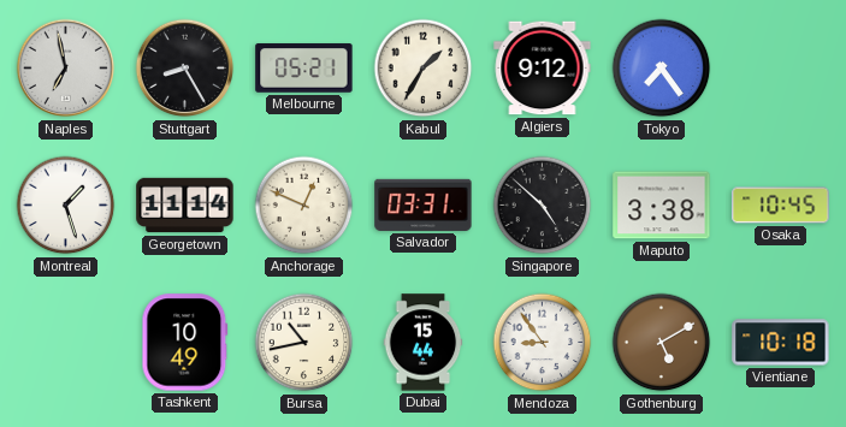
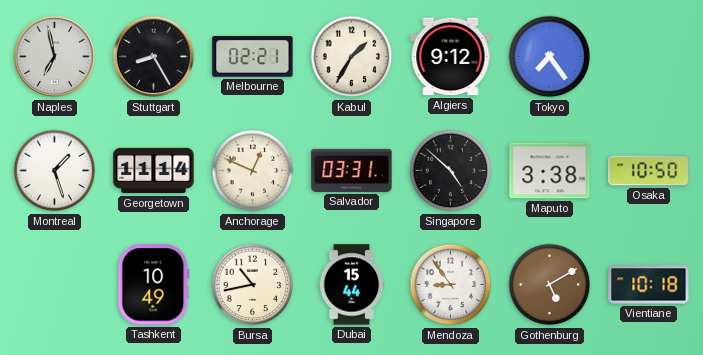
Melbourne: 05:21 -> 02:21 (253, 57)
Osaka: 10:45 -> 10:50 (649, 171)
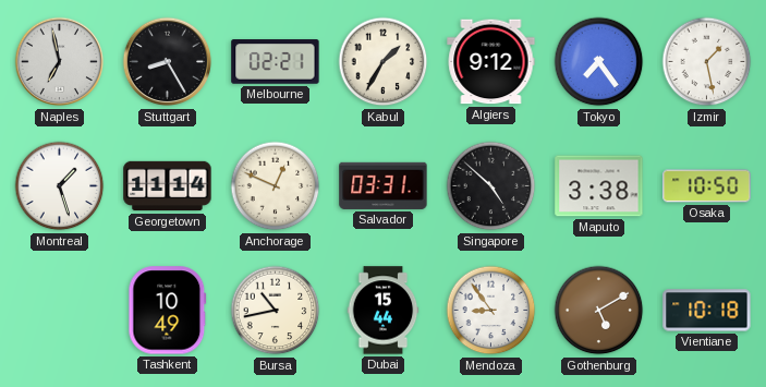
Izmir: none -> 1:28 (707, 62)
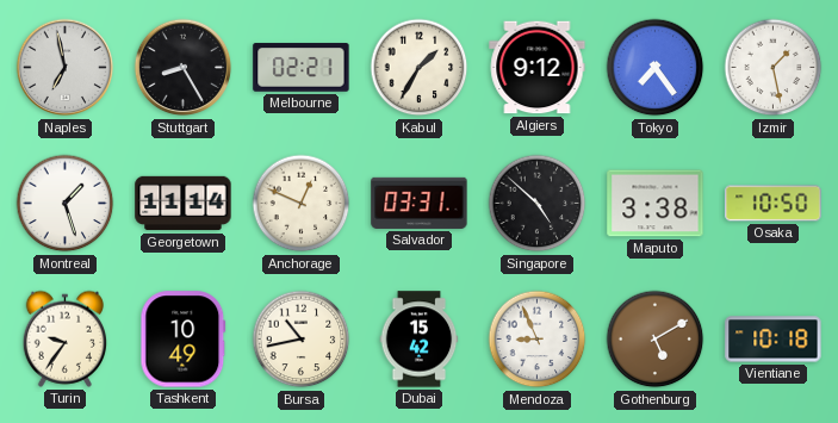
Turin: none -> 9:36 (66, 338)
Dubai: 15:44 -> 15:42 (420, 340)
Mendoza: 8:54 -> 8:56 (538, 340)
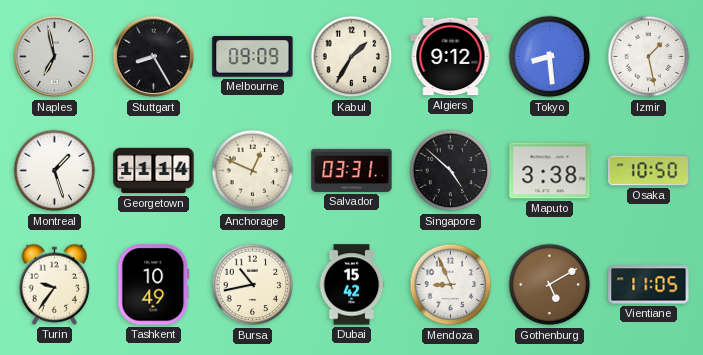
Melbourne: 02:21 -> 09:09 (253, 57)
Tokyo: 7:24 -> 8:29 (550, 57)
Vientiane: 10:18 -> 11:05 (649, 285)
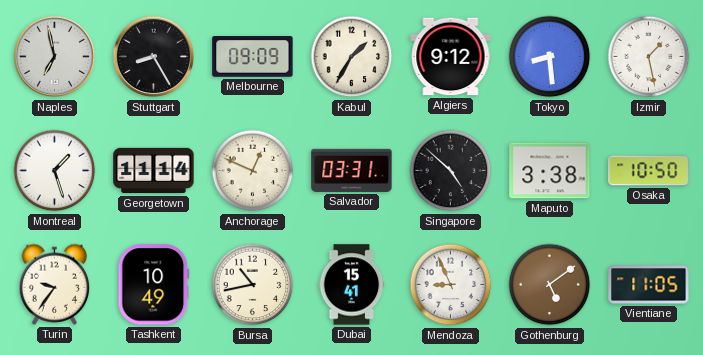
Dubai: 15:42 -> 15:41 (352, 285)
Gothenburg: 5:10 -> 5:09 (550, 285)
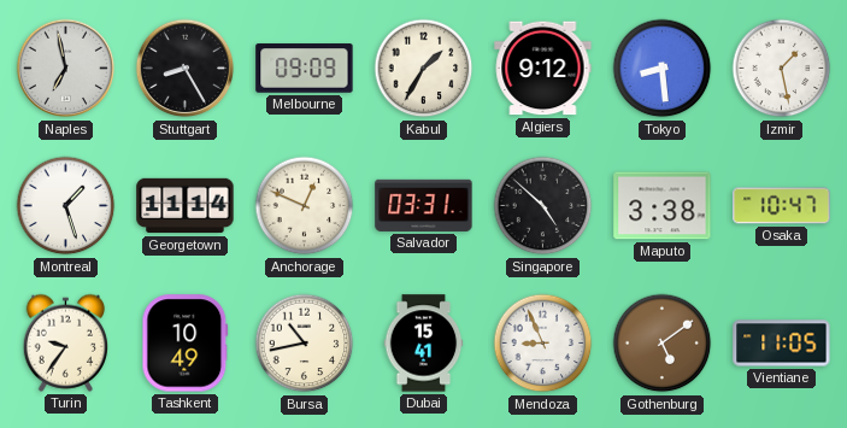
Osaka: 10:50 -> 10:47 (782, 206)
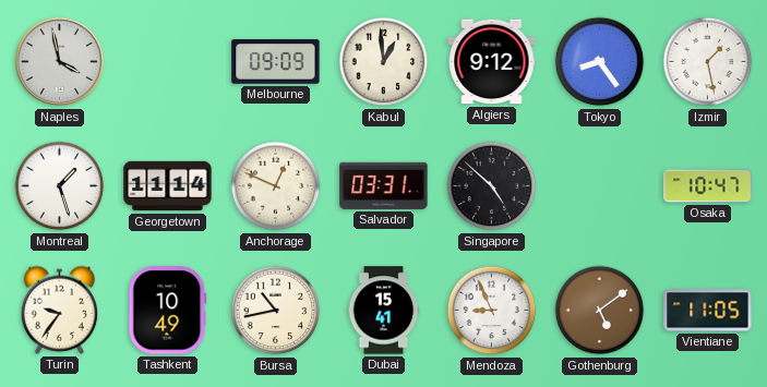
Naples: 6:58 -> 3:58 (60, 62)
Stuttgart: 8:25 -> none (186, 69)
Kabul: 1:35 -> 12:59 (384, 62)
Tokyo: 8:29 -> 8:24 (600, 62)
Maputo: 3:38 -> none (663, 206)
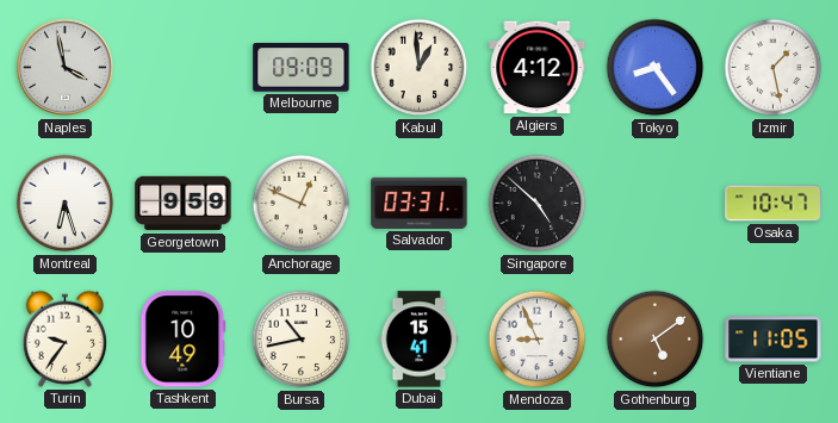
Algiers: 9:12 -> 4:12 (538, 68)
Montreal: 1:27 -> 6:27 (66, 204)
Georgetown: 11:14 -> 9:59 (184, 204)
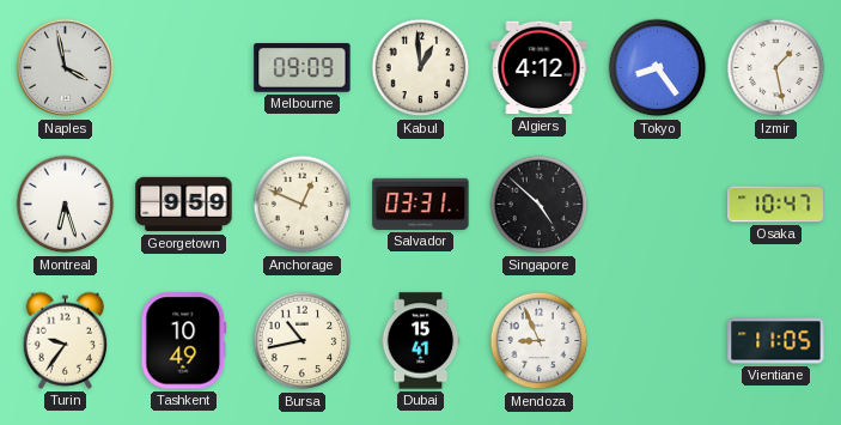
Gothenburg: 5:09 -> none (656, 340)
